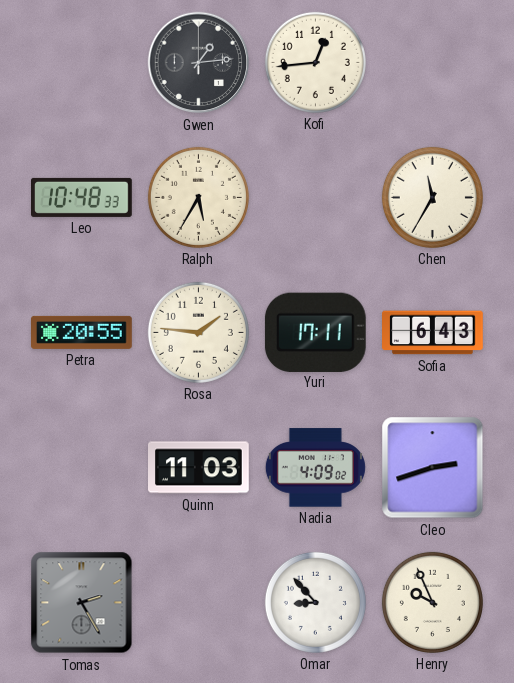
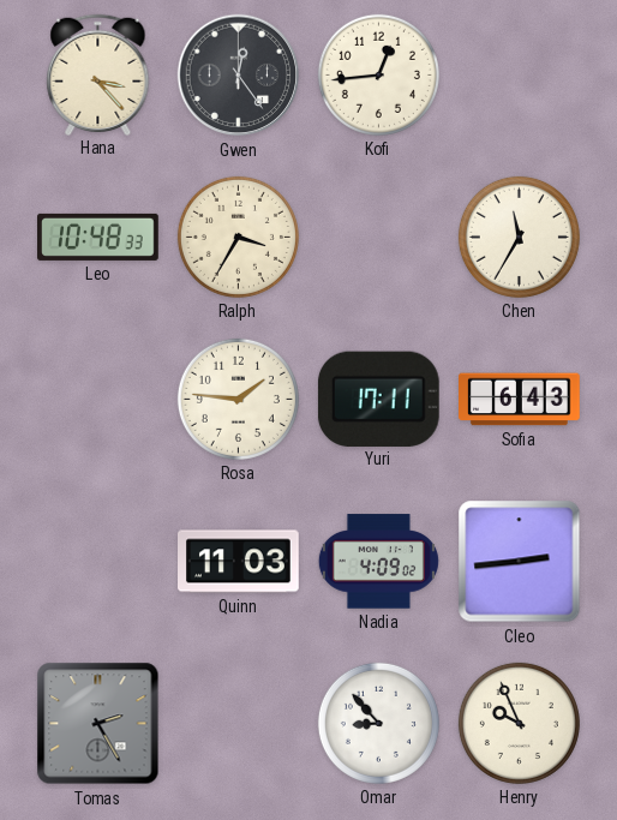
Hana: none -> 3:23 (98, 74)
Gwen: 1:14 -> 12:24 (239, 76)
Ralph: 5:35 -> 3:35 (238, 237)
Petra: 20:55 -> none (82, 332)
Cleo: 2:42 -> 2:44 (520, 562)
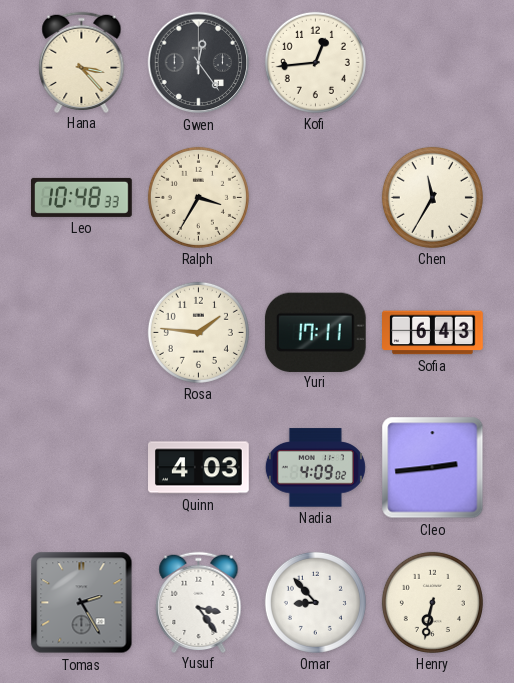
Quinn: 11:03 -> 4:03 (199, 468)
Yusuf: none -> 3:24 (199, 602)
Henry: 9:56 -> 6:32 (432, 602)
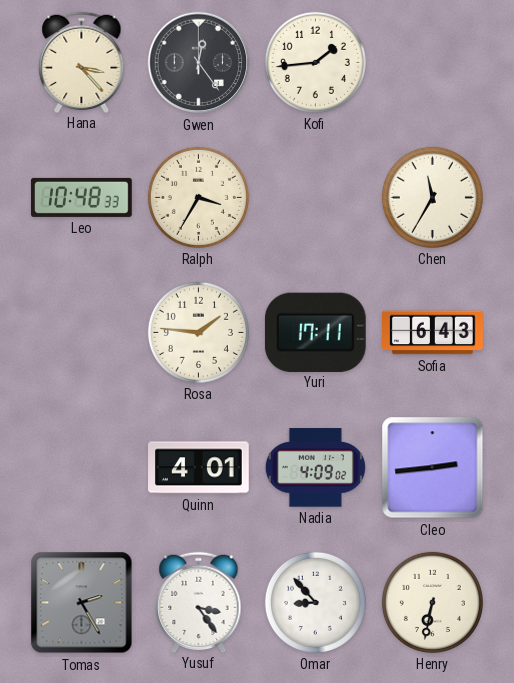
Kofi: 12:44 -> 1:44 (315, 62)
Quinn: 4:03 -> 4:01 (199, 468)
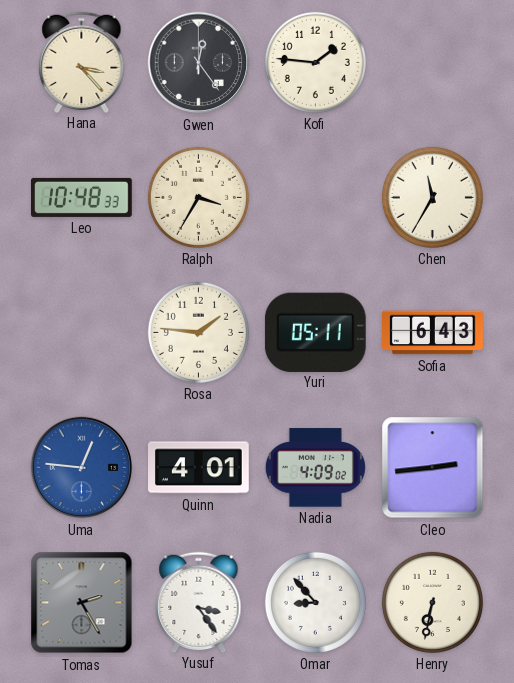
Kofi: 1:44 -> 1:46 (315, 62)
Yuri: 17:11 -> 05:11 (315, 332)
Uma: none -> 12:46 (82, 468)
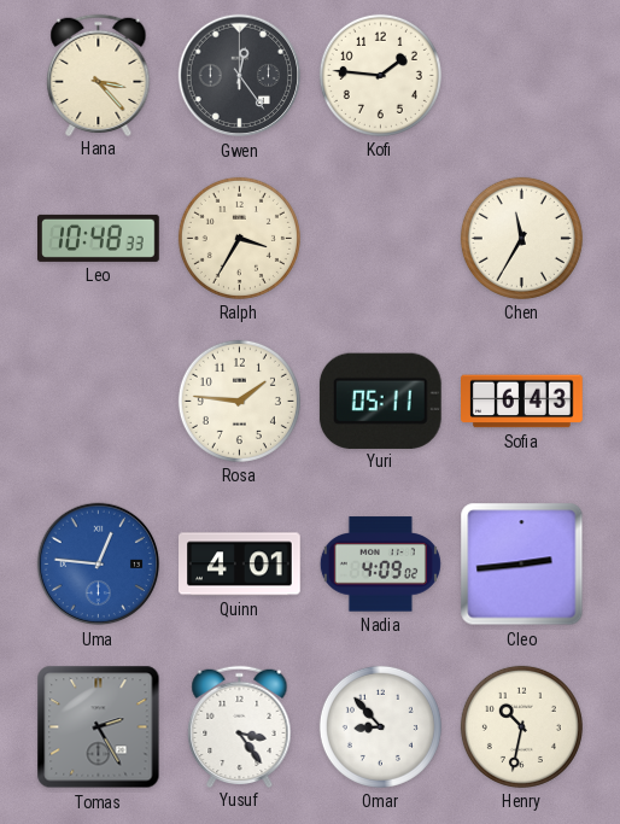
Henry: 6:32 -> 10:32 (521, 726)
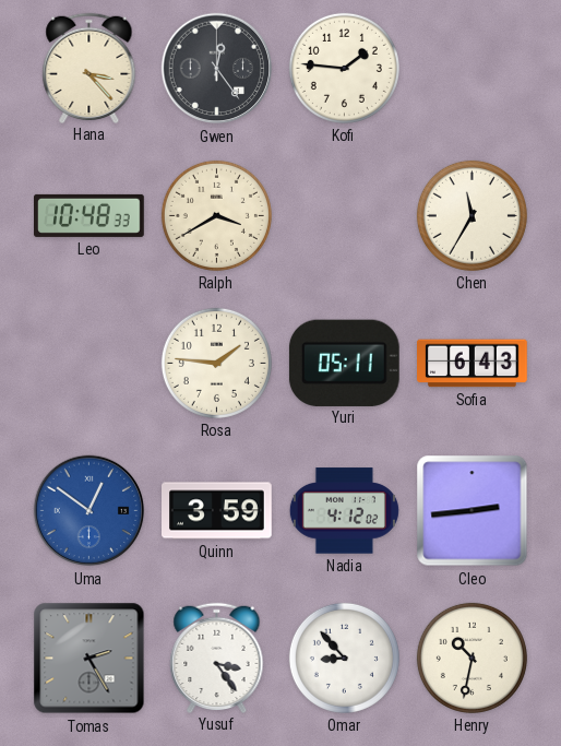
Ralph: 3:35 -> 3:40 (216, 215)
Uma: 12:46 -> 12:51 (89, 511)
Quinn: 4:01 -> 3:59 (217, 511)
Nadia: 4:09 -> 4:12 (344, 511)
